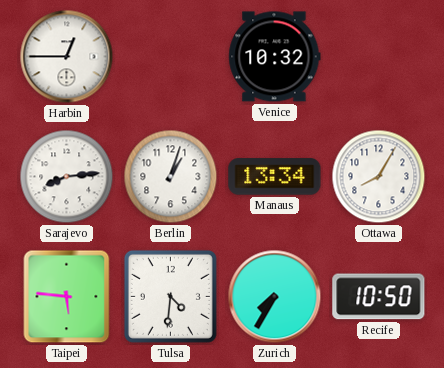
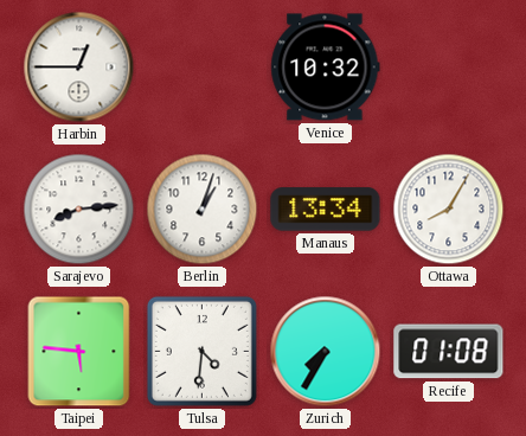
Recife: 10:50 -> 01:08 (449, 352)
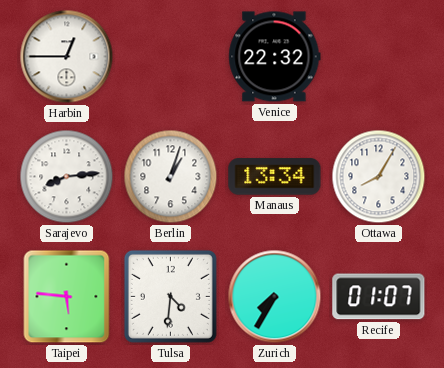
Venice: 10:32 -> 22:32 (275, 57)
Recife: 01:08 -> 01:07 (379, 297)
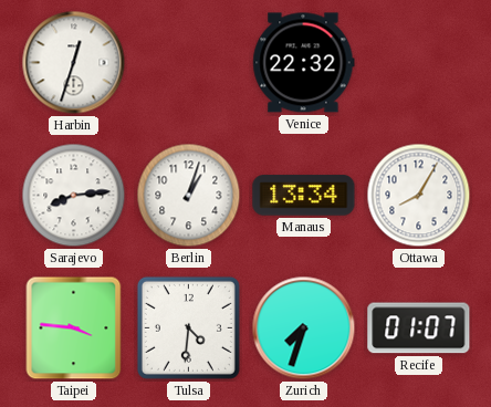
Harbin: 12:45 -> 12:33 (74, 63)
Taipei: 5:46 -> 3:46 (74, 328)
Zurich: 7:35 -> 7:33 (304, 328)
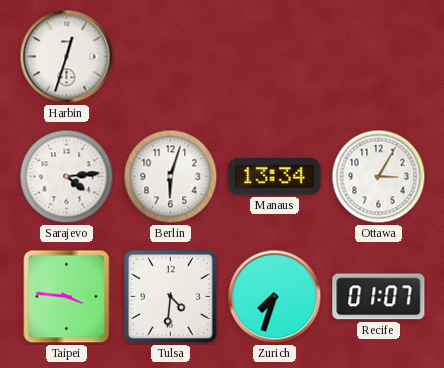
Venice: 22:32 -> none (304, 63)
Sarajevo: 8:14 -> 4:14 (67, 177)
Berlin: 1:03 -> 6:03 (171, 177)
Ottawa: 8:05 -> 3:05 (379, 177)
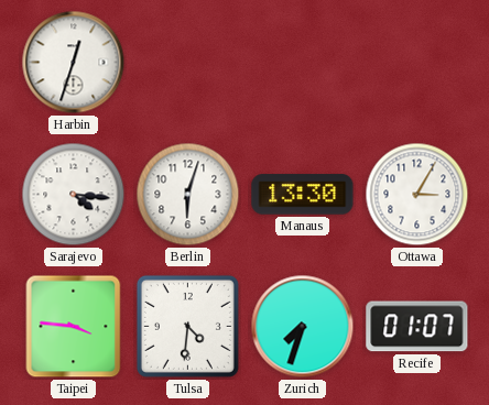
Sarajevo: 4:14 -> 4:16 (74, 195)
Manaus: 13:34 -> 13:30 (303, 195)
